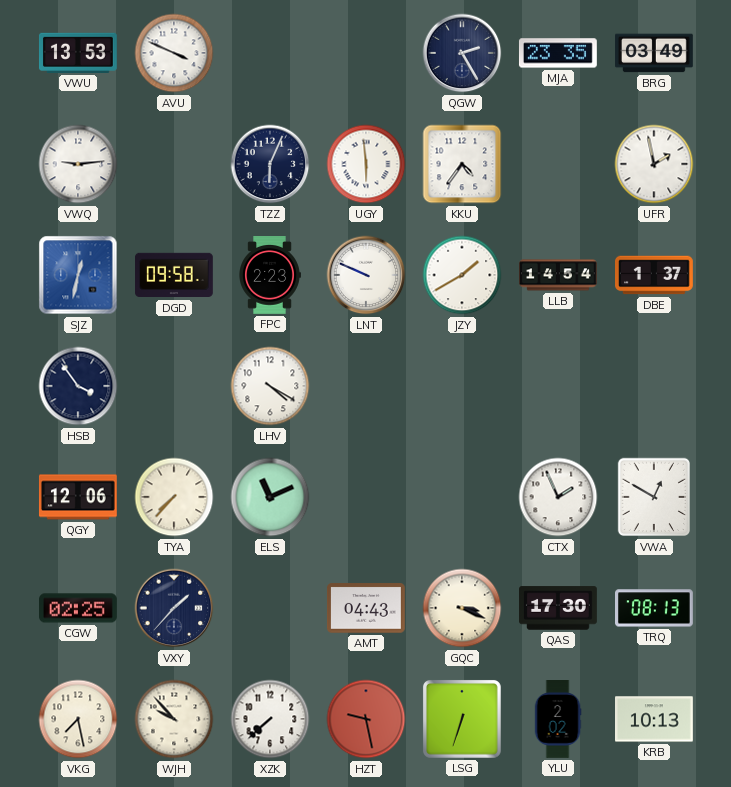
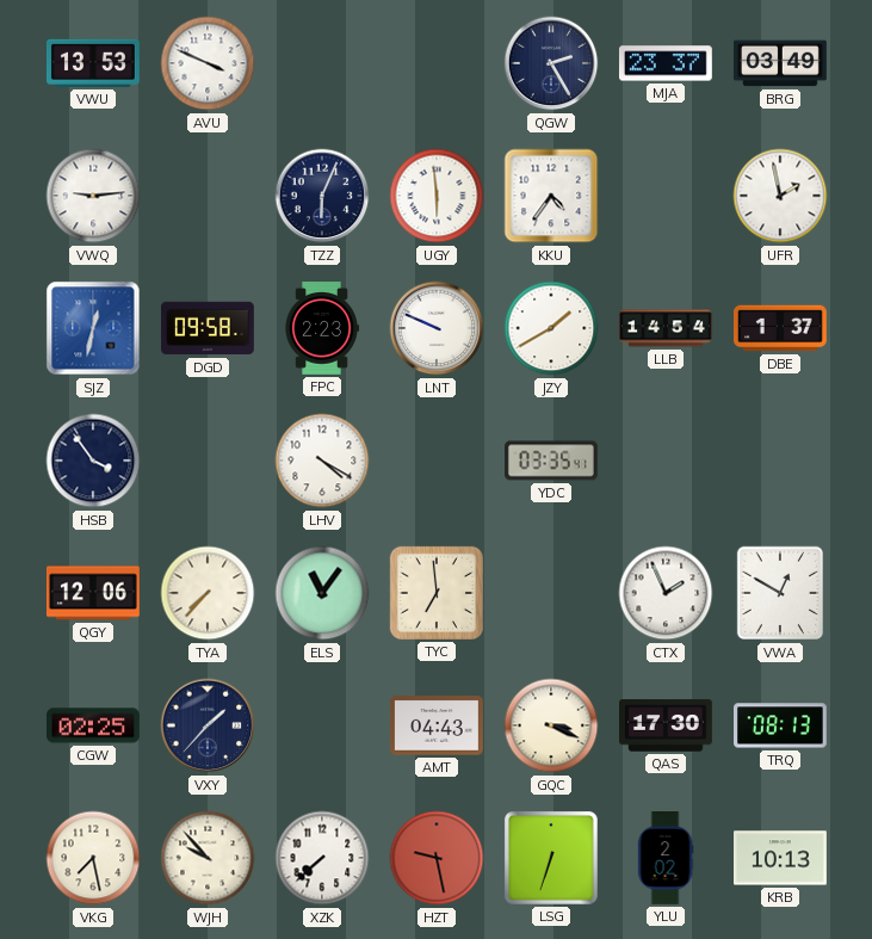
MJA: 23:35 -> 23:37 (666, 63)
YDC: none -> 03:35 (552, 461)
ELS: 11:11 -> 11:06 (322, 593)
TYC: none -> 6:59 (437, 593)
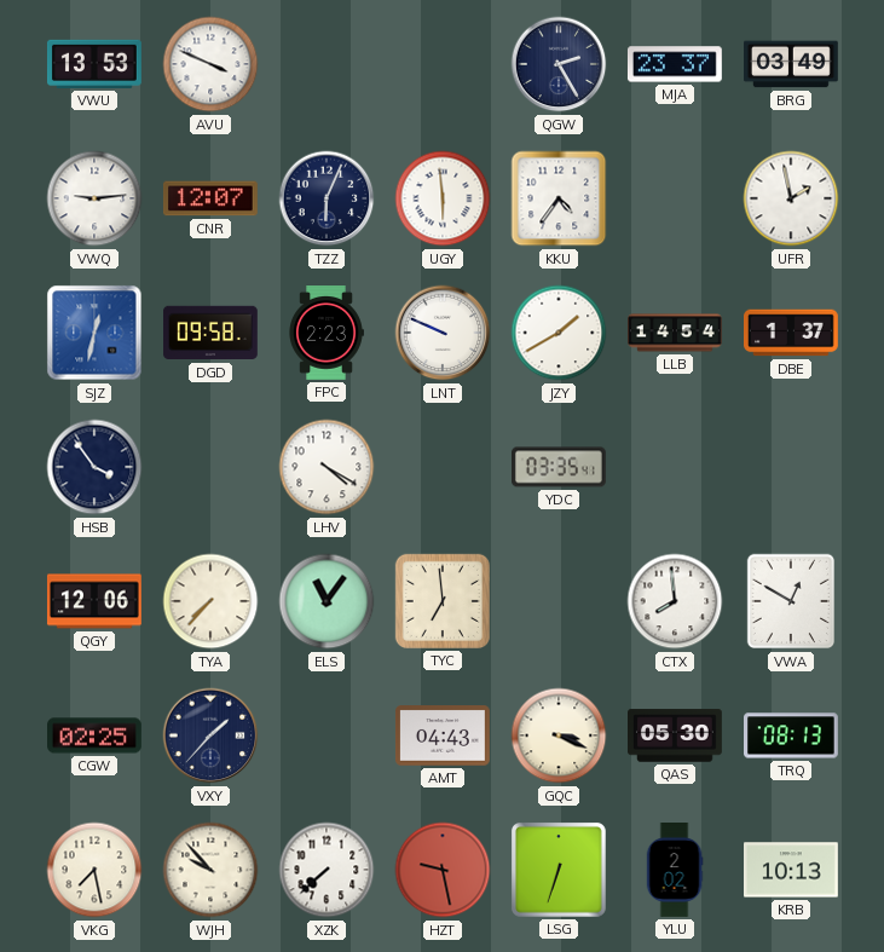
CNR: none -> 12:07 (210, 198)
CTX: 1:56 -> 7:59 (675, 601)
QAS: 17:30 -> 05:30 (676, 735)
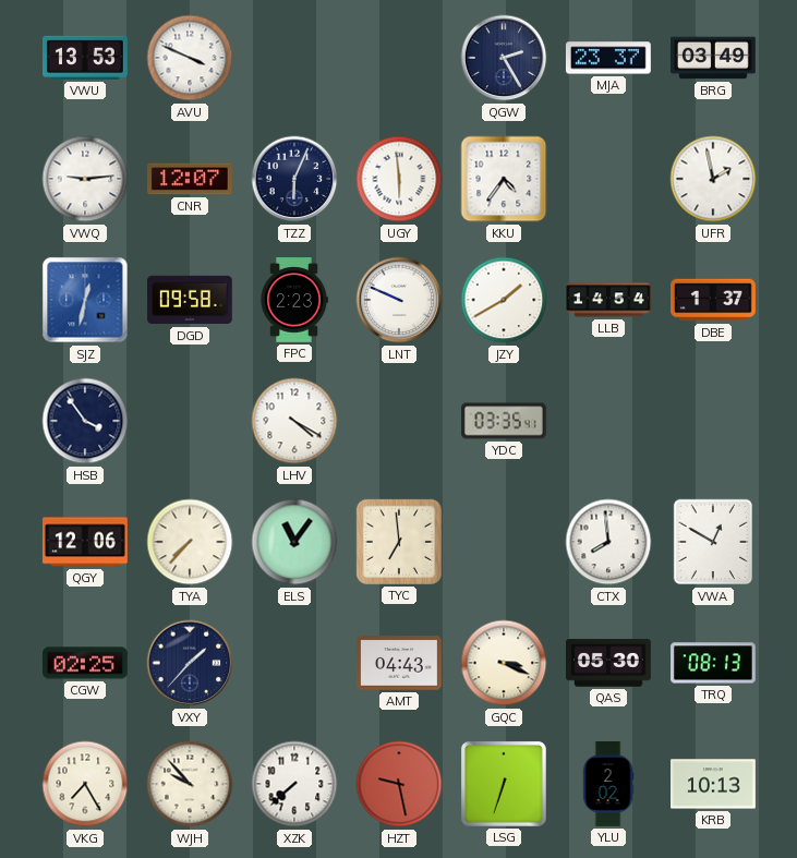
VKG: 7:28 -> 7:25 (85, 784)
